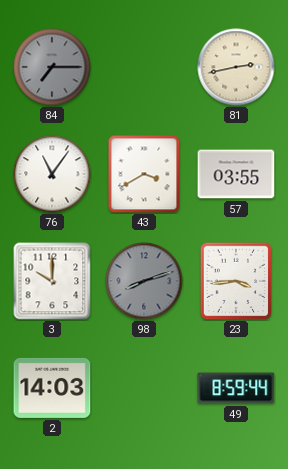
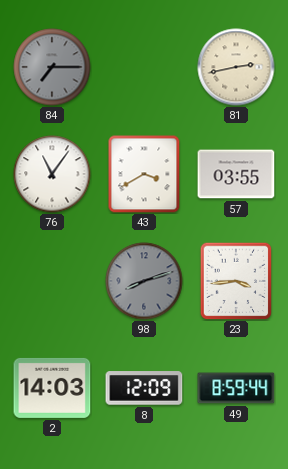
3: 10:00 -> none (52, 281)
8: none -> 12:09 (144, 388)
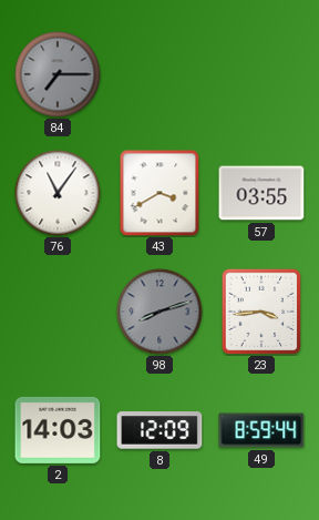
81: 2:43 -> none (236, 67)
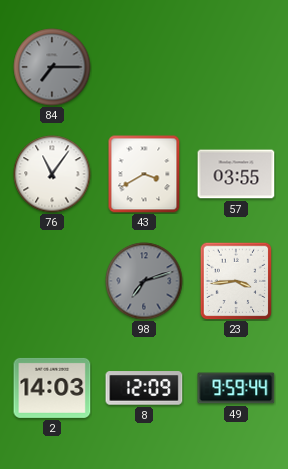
98: 8:12 -> 7:12 (144, 281)
49: 8:59 -> 9:59 (236, 388)
